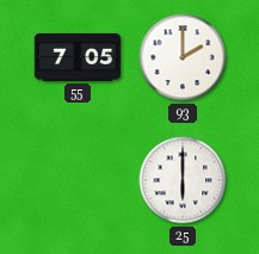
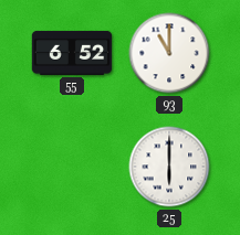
55: 7:05 -> 6:52 (72, 53)
93: 2:00 -> 11:00 (169, 53)
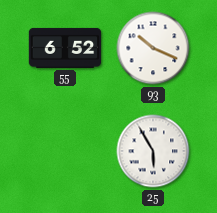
93: 11:00 -> 10:19 (153, 48)
25: 6:00 -> 5:55 (153, 151)
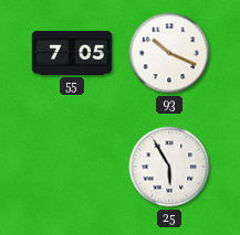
55: 6:52 -> 7:05 (72, 53)
